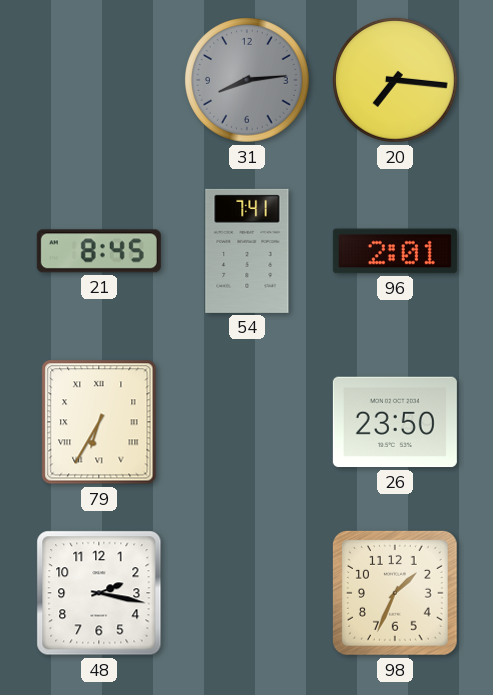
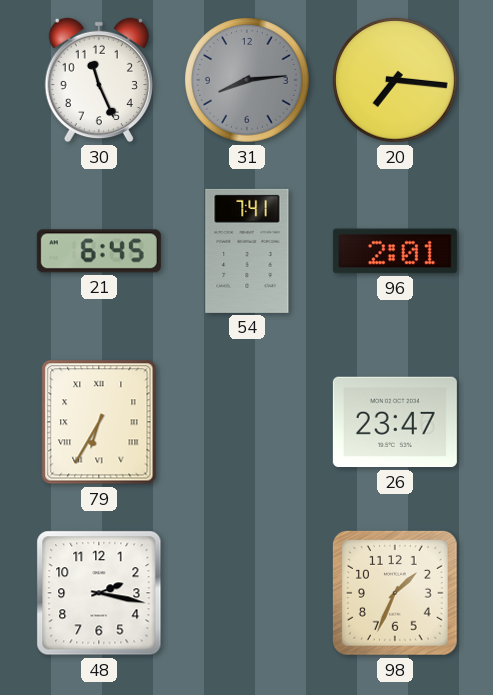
30: none -> 11:26 (99, 80)
21: 8:45 -> 6:45 (99, 251)
26: 23:50 -> 23:47 (395, 422)
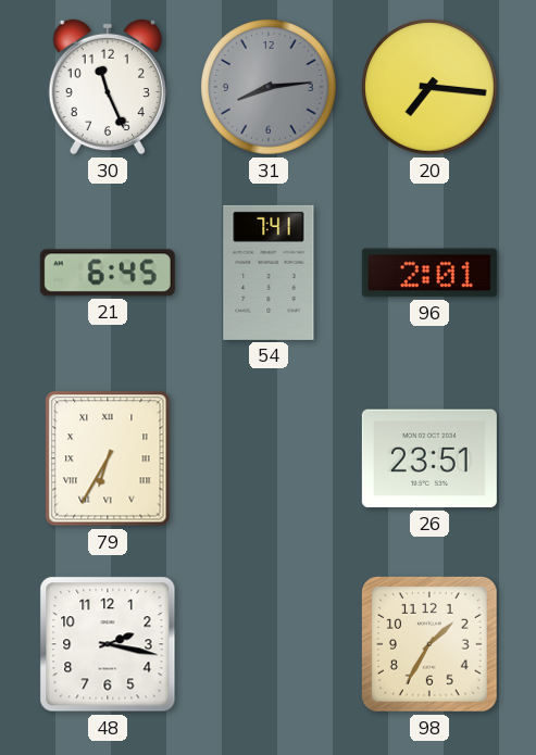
26: 23:47 -> 23:51 (429, 458)
98: 1:34 -> 1:35 (431, 645)
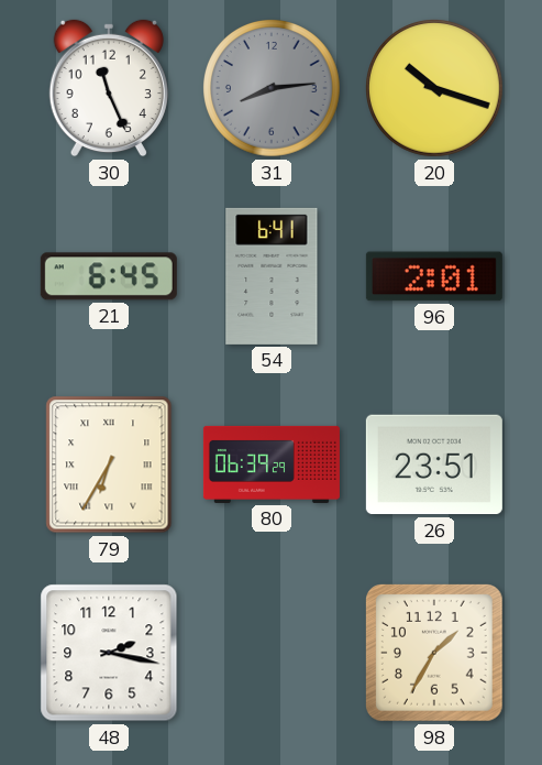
20: 7:16 -> 10:18 (435, 89)
54: 7:41 -> 6:41 (272, 276)
80: none -> 06:39 (272, 465)
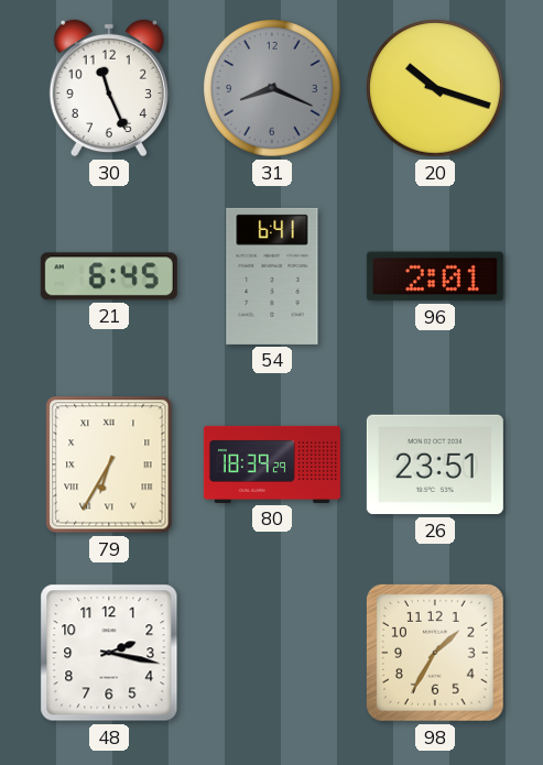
31: 8:14 -> 8:19 (273, 89)
80: 06:39 -> 18:39 (272, 465)
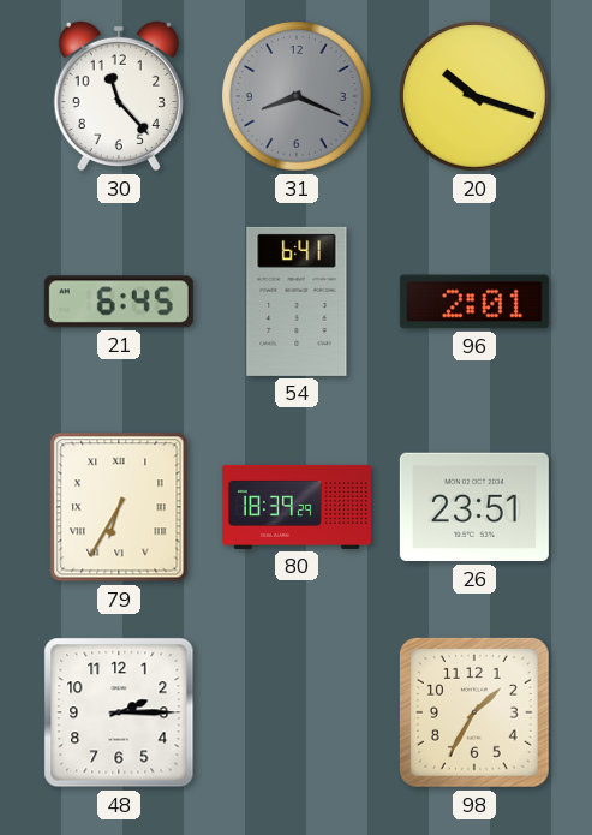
30: 11:26 -> 11:23 (119, 96)
48: 2:17 -> 2:15 (119, 712)
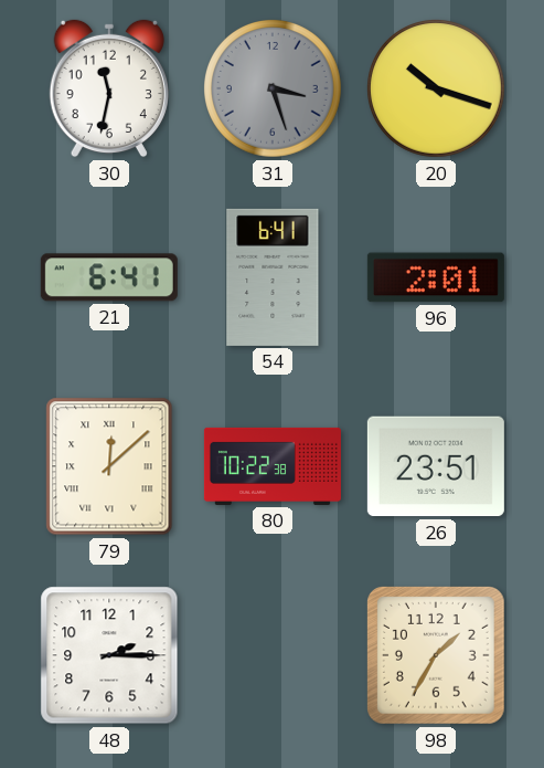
30: 11:23 -> 11:32 (109, 88)
31: 8:19 -> 3:27 (274, 90)
21: 6:45 -> 6:41 (109, 277)
79: 6:35 -> 12:08 (109, 466)
80: 18:39 -> 10:22 (273, 466)
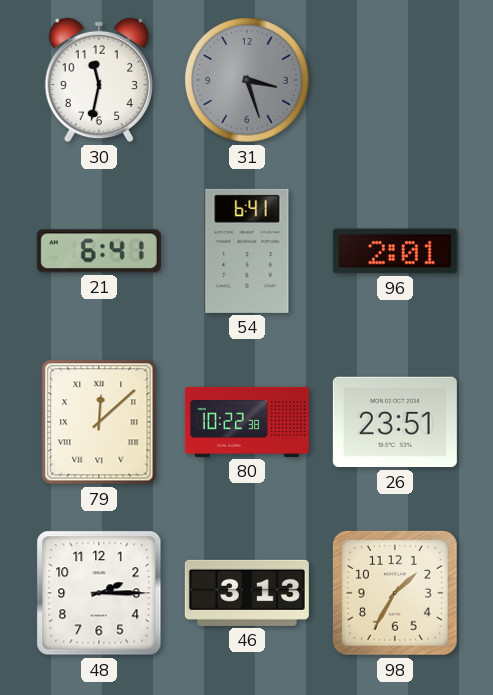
20: 10:18 -> none (437, 90)
46: none -> 3:13 (247, 593)
